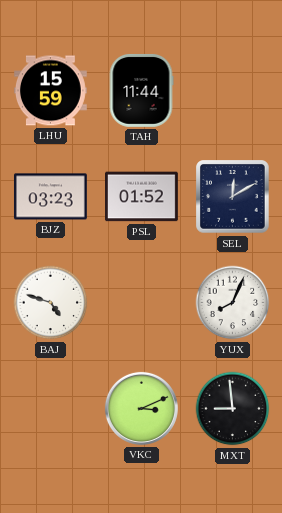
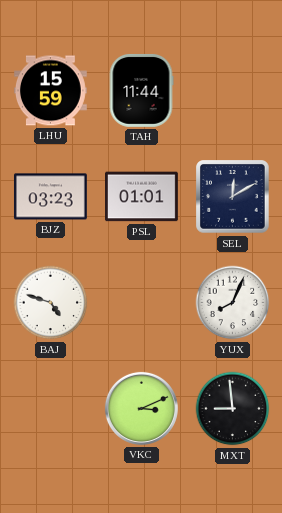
PSL: 01:52 -> 01:01 (142, 197)
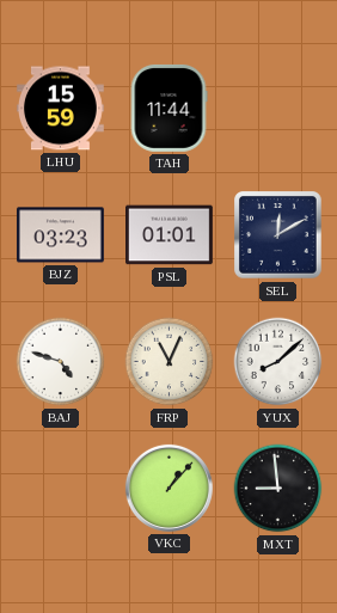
FRP: none -> 11:04 (170, 362)
YUX: 8:04 -> 8:08 (278, 362)
VKC: 3:11 -> 1:07 (168, 488)
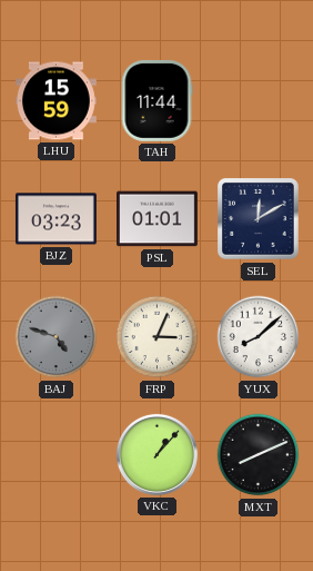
BAJ dial: white -> grey (57, 337)
FRP: 11:04 -> 3:04 (158, 337)
MXT: 8:59 -> 8:11 (259, 455)
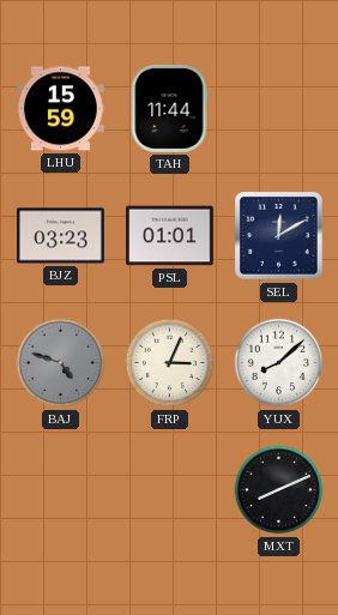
VKC: 1:07 -> none (156, 454)
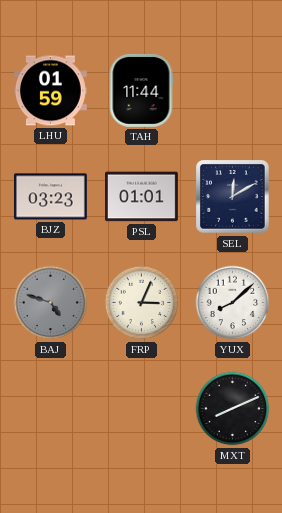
LHU: 15:59 -> 01:59 (50, 91)
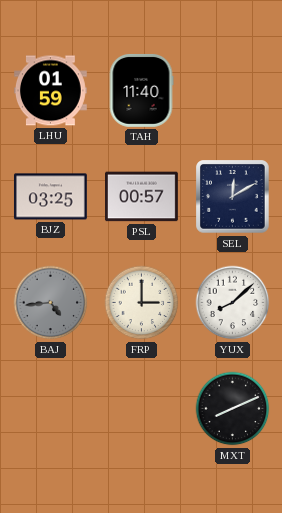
TAH: 11:44 -> 11:40 (141, 91)
BJZ: 03:23 -> 03:25 (50, 197)
PSL: 01:01 -> 00:57 (142, 197)
BAJ: 4:48 -> 4:44 (51, 303)
FRP: 3:04 -> 3:00 (142, 303)
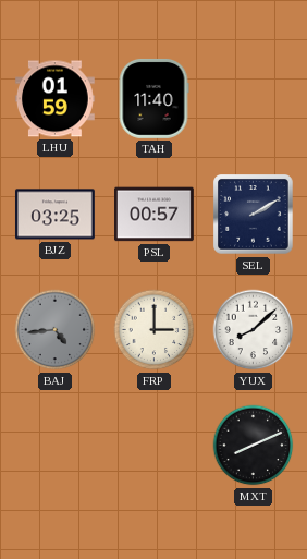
SEL: 12:10 -> 2:10 (254, 215)
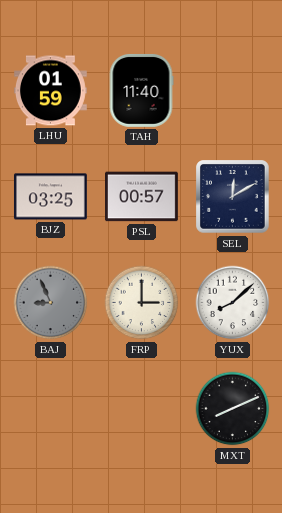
SEL: 2:10 -> 12:10 (233, 197)
BAJ: 4:44 -> 8:56 (51, 303)
